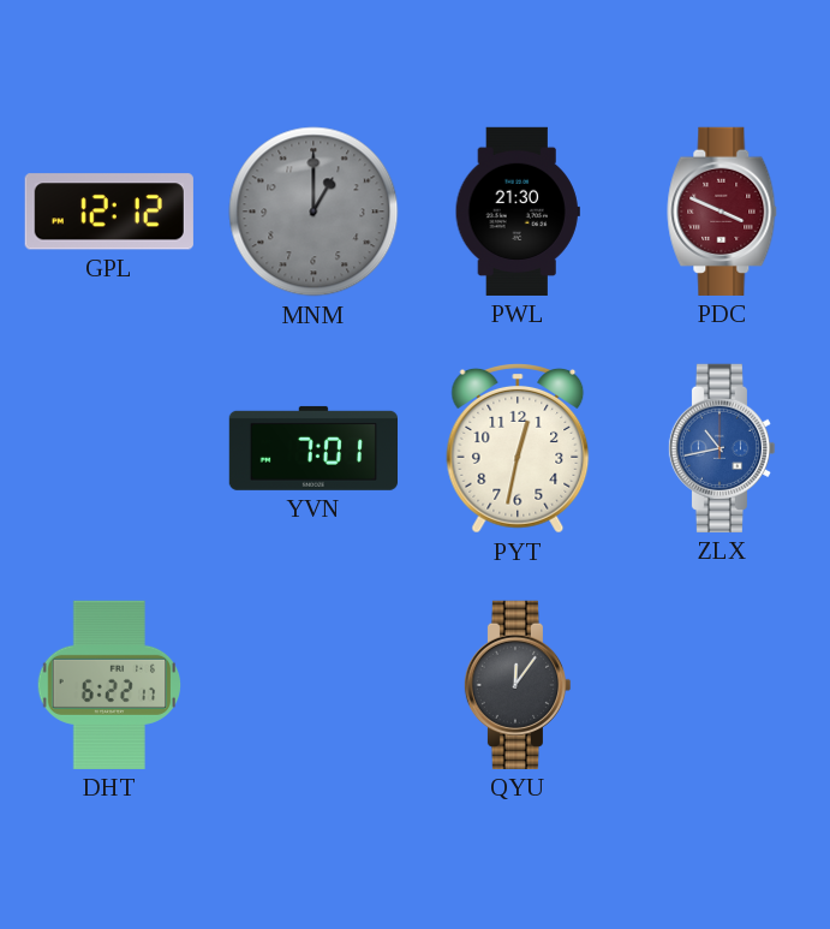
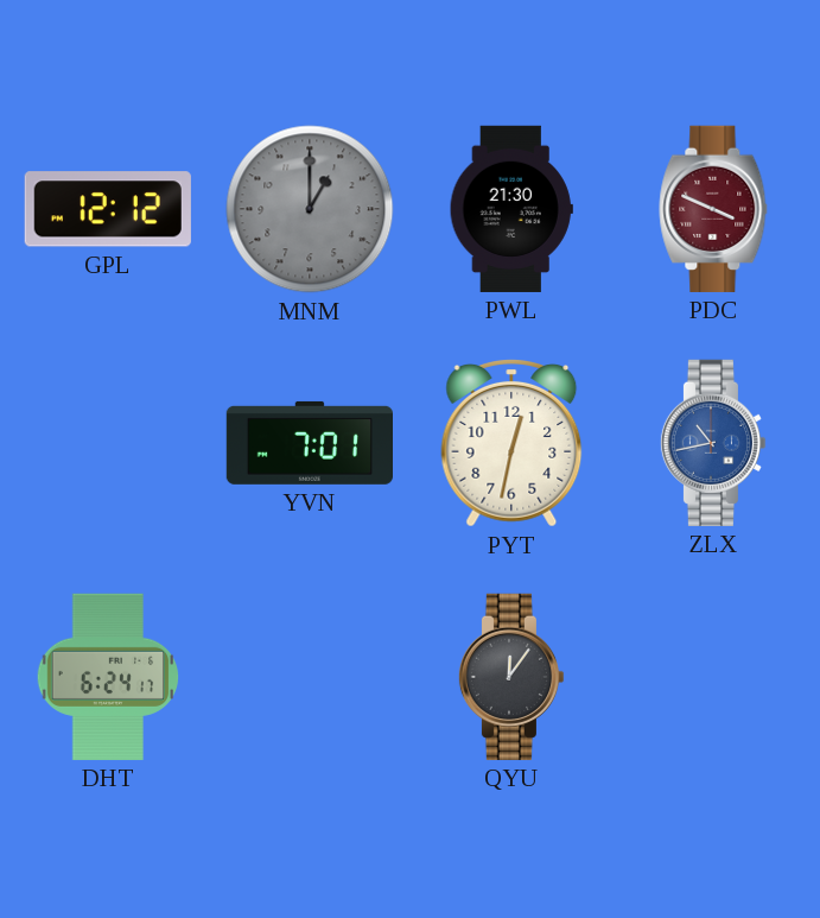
DHT: 6:22 -> 6:24 (108, 677)
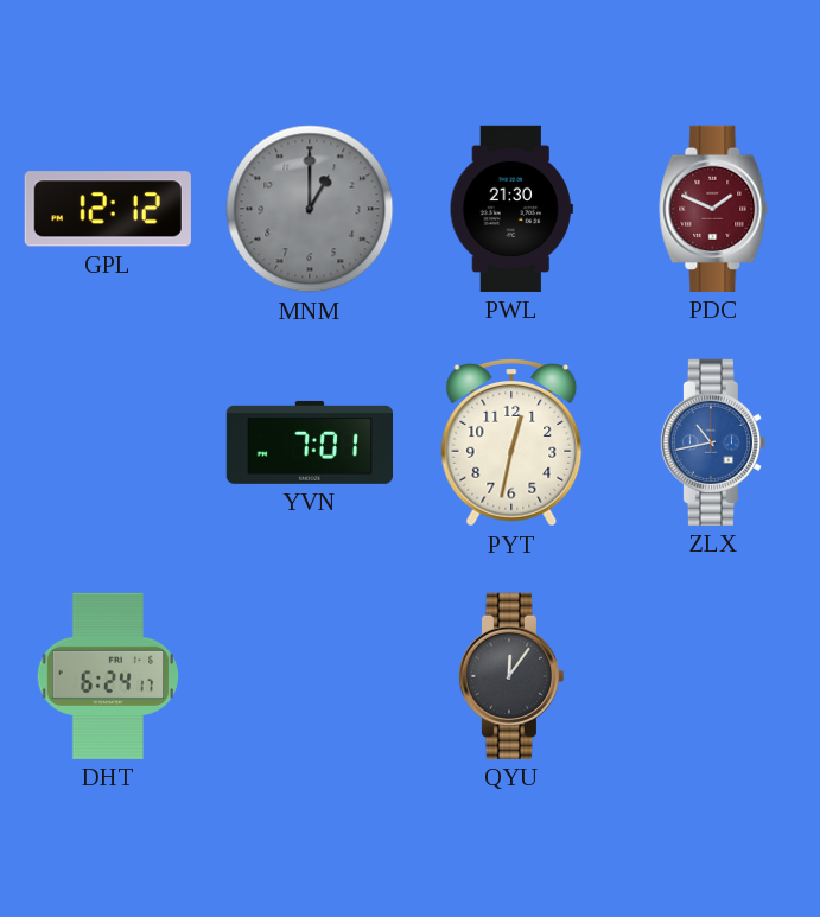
PDC: 3:49 -> 1:49 (713, 209)
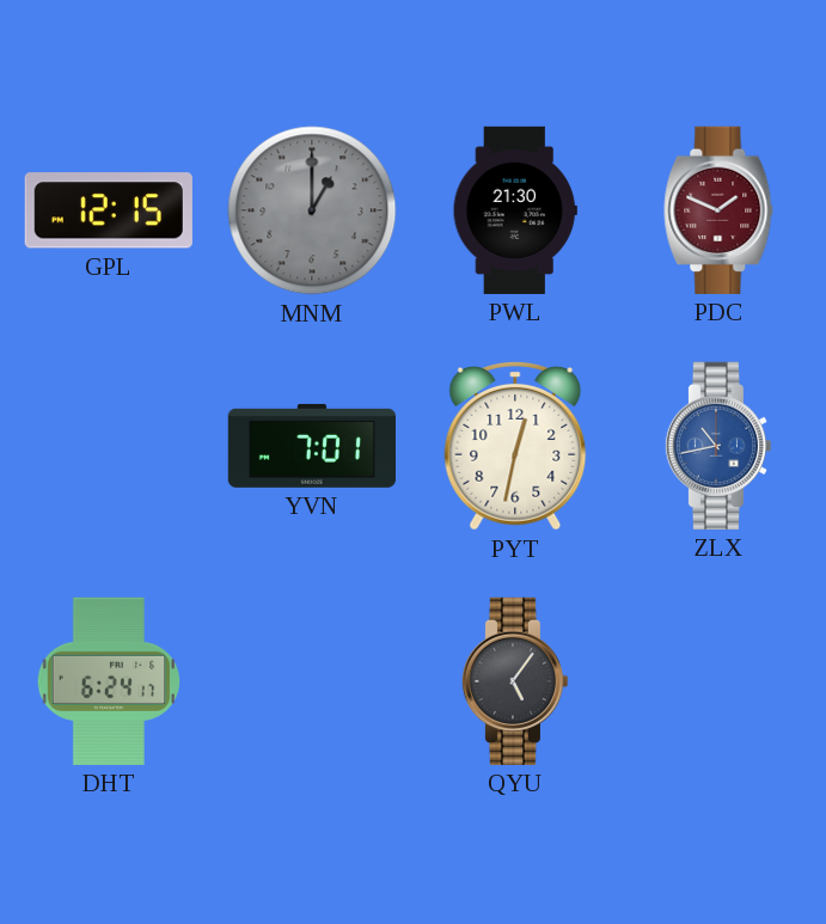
GPL: 12:12 -> 12:15 (109, 210)
QYU: 12:06 -> 5:06 (515, 681)
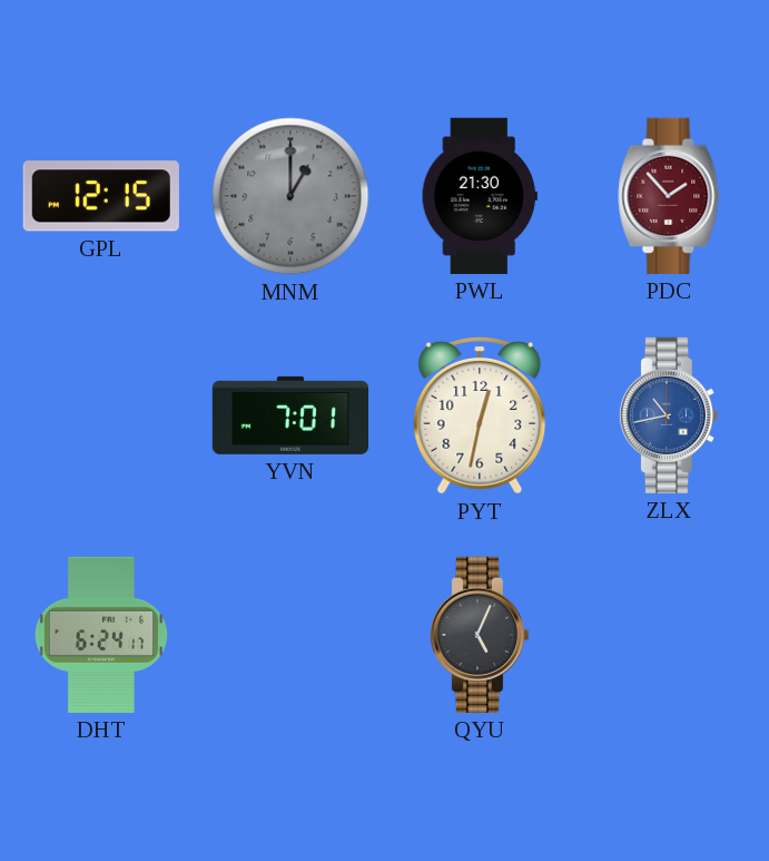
PDC: 1:49 -> 1:53 (669, 196)
QYU: 5:06 -> 5:04 (480, 635)
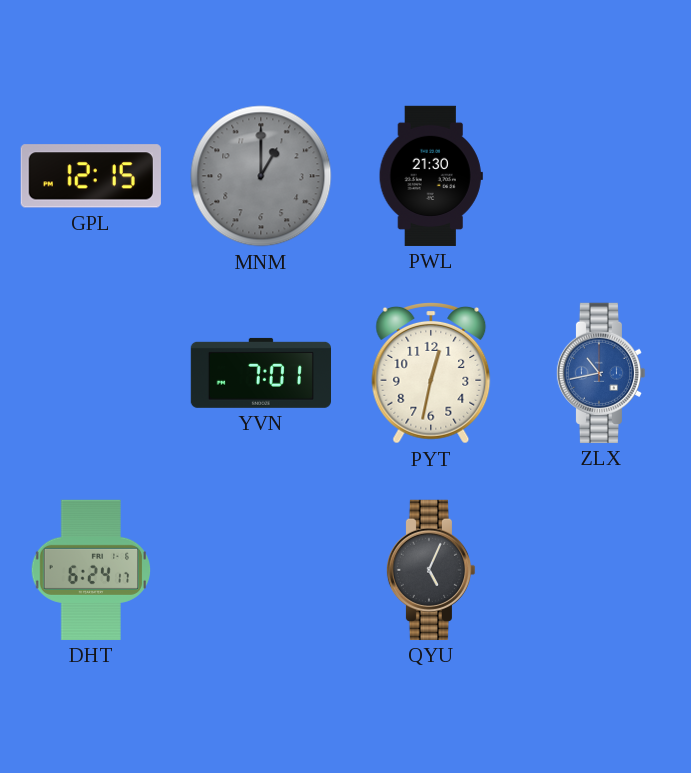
PDC: 1:53 -> none (669, 196)
